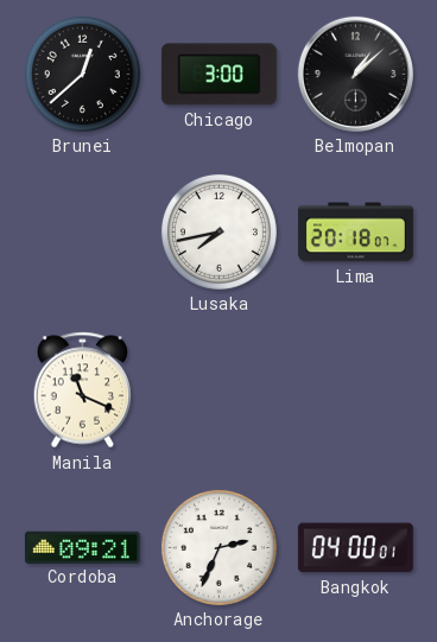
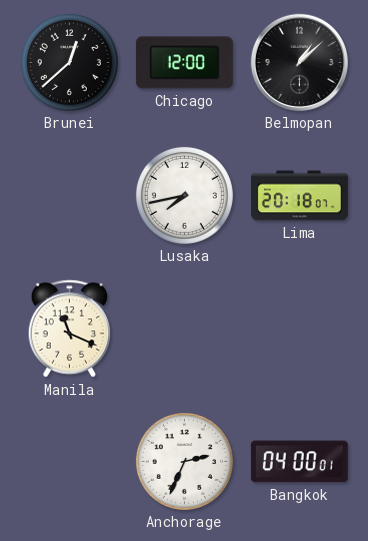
Chicago: 3:00 -> 12:00 (184, 63)
Cordoba: 09:21 -> none (82, 547)
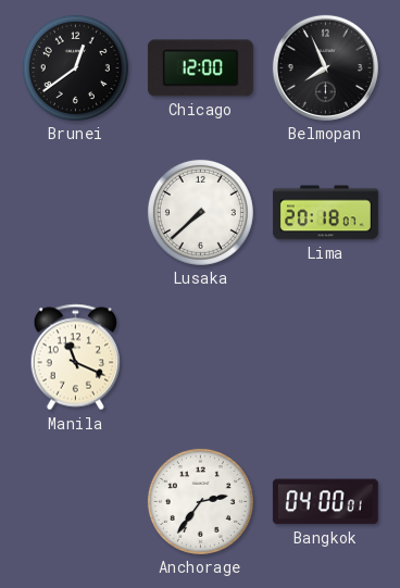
Brunei: 12:38 -> 12:39 (75, 67)
Belmopan: 1:08 -> 7:56 (325, 67)
Lusaka: 7:43 -> 7:38 (200, 212)
Anchorage: 2:34 -> 2:36 (200, 501)
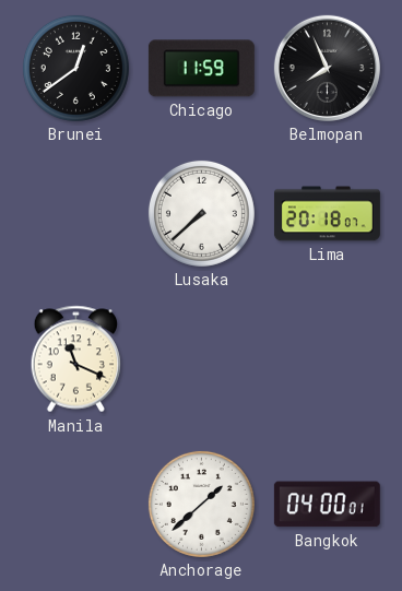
Chicago: 12:00 -> 11:59 (201, 69)
Anchorage: 2:36 -> 1:38 (201, 504)
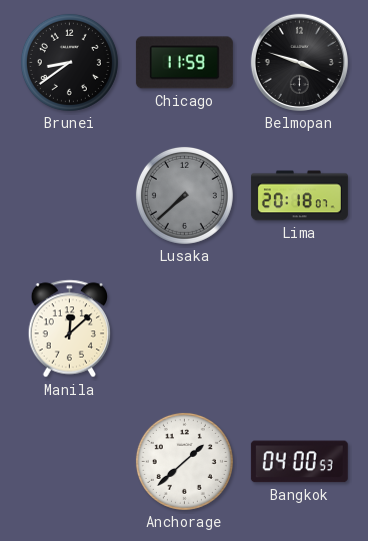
Brunei: 12:39 -> 8:39 (69, 62)
Belmopan: 7:56 -> 3:48 (299, 62)
Lusaka dial: white -> grey (184, 195)
Manila: 11:19 -> 12:08 (70, 329)
Bangkok: 04:00:01 -> 04:00:53 (299, 462)
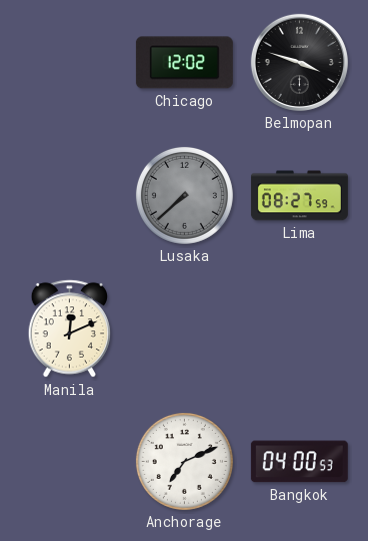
Brunei: 8:39 -> none (69, 62)
Chicago: 11:59 -> 12:02 (184, 63)
Lima: 20:18 -> 08:27 (299, 196)
Manila: 12:08 -> 12:11 (70, 329)
Anchorage: 1:38 -> 7:11 (184, 461)
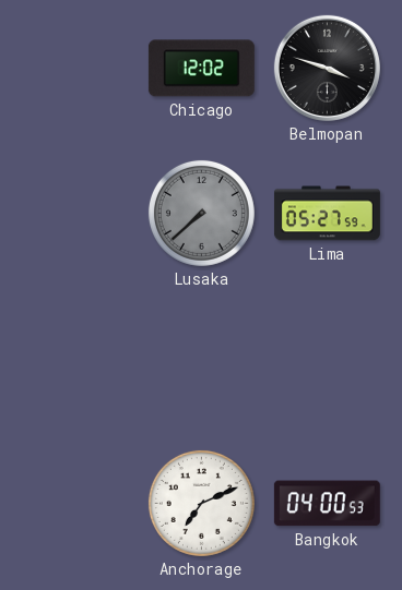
Lima: 08:27 -> 05:27 (327, 214)
Manila: 12:11 -> none (70, 329)
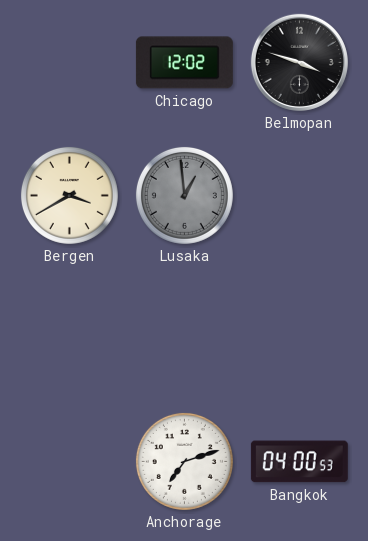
Bergen: none -> 3:40 (69, 195)
Lusaka: 7:38 -> 12:59 (184, 195)
Lima: 05:27 -> none (327, 214)
Anchorage: 7:11 -> 7:12 (184, 461)
